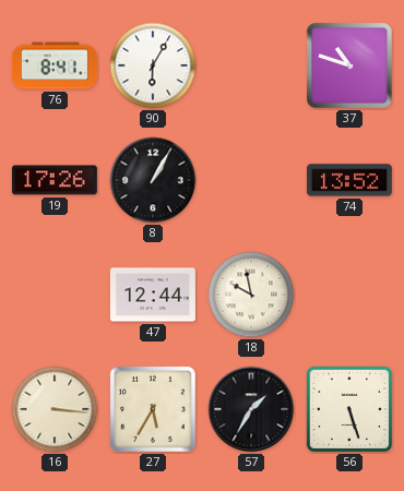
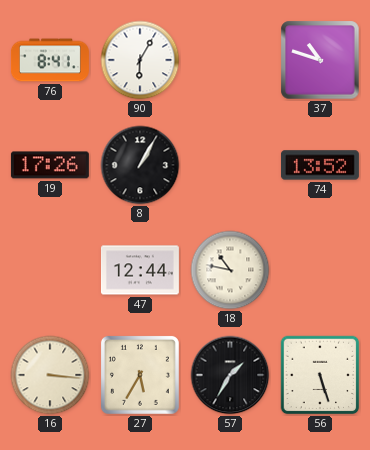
18: 9:58 -> 10:47 (230, 270)
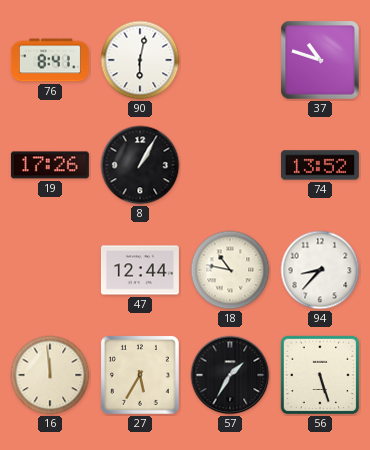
90: 6:05 -> 6:02 (140, 60)
94: none -> 8:37 (320, 270)
16: 3:16 -> 11:59 (50, 375)
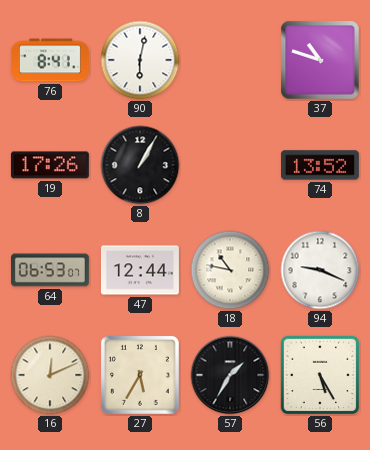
64: none -> 06:53 (50, 270)
94: 8:37 -> 9:19 (320, 270)
16: 11:59 -> 12:11 (50, 375)
56: 5:27 -> 5:25 (320, 375)
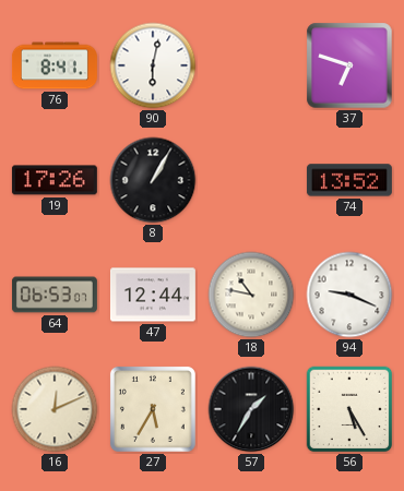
37: 10:48 -> 6:48 (349, 65)
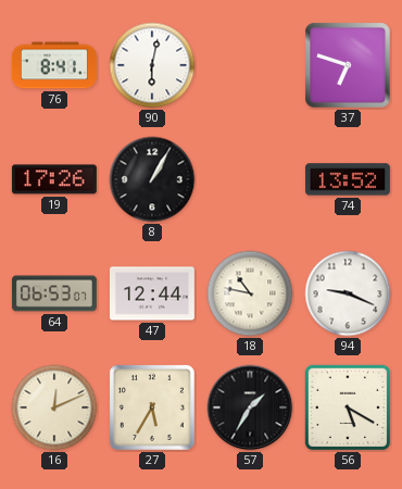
56: 5:25 -> 5:20 (348, 407)
